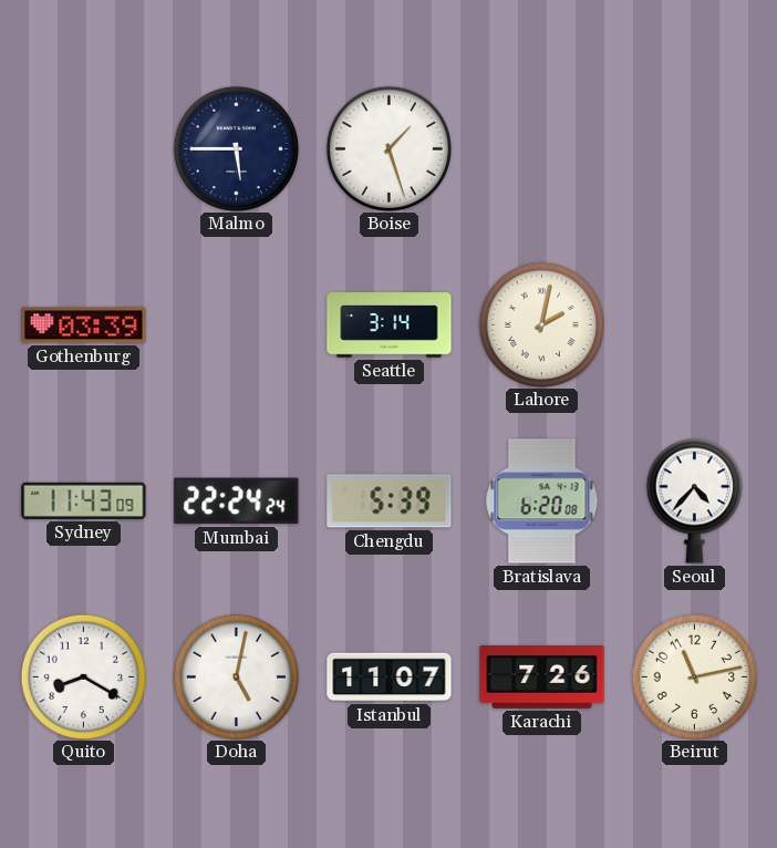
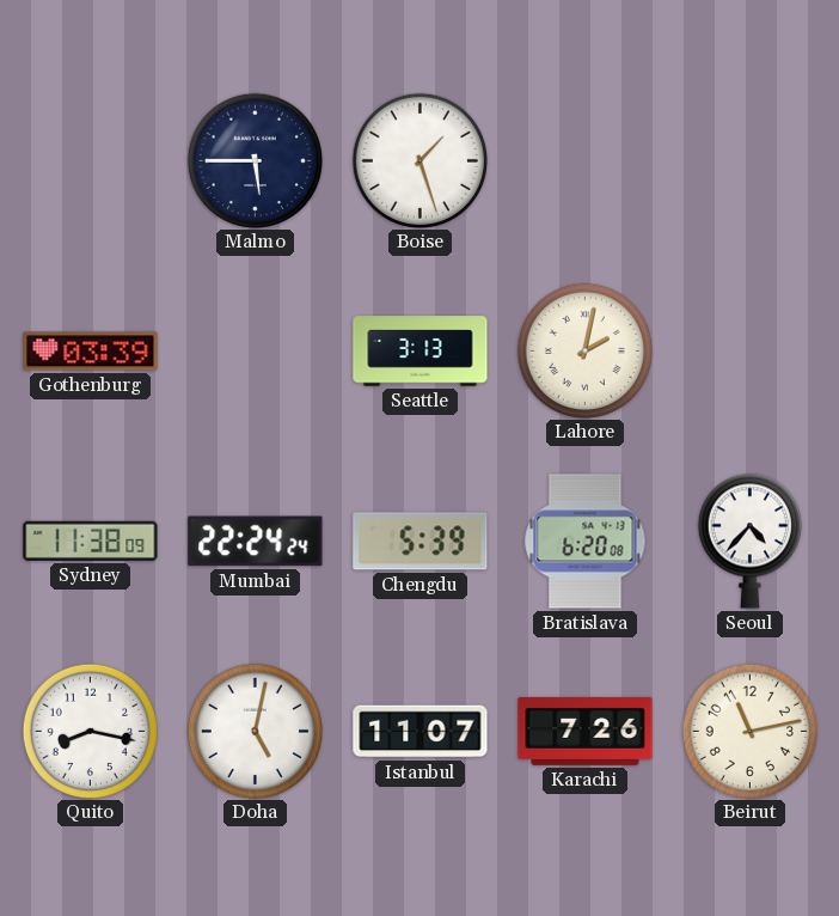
Seattle: 3:14 -> 3:13 (421, 352)
Sydney: 11:43 -> 11:38 (91, 541)
Quito: 8:20 -> 8:17 (90, 731)
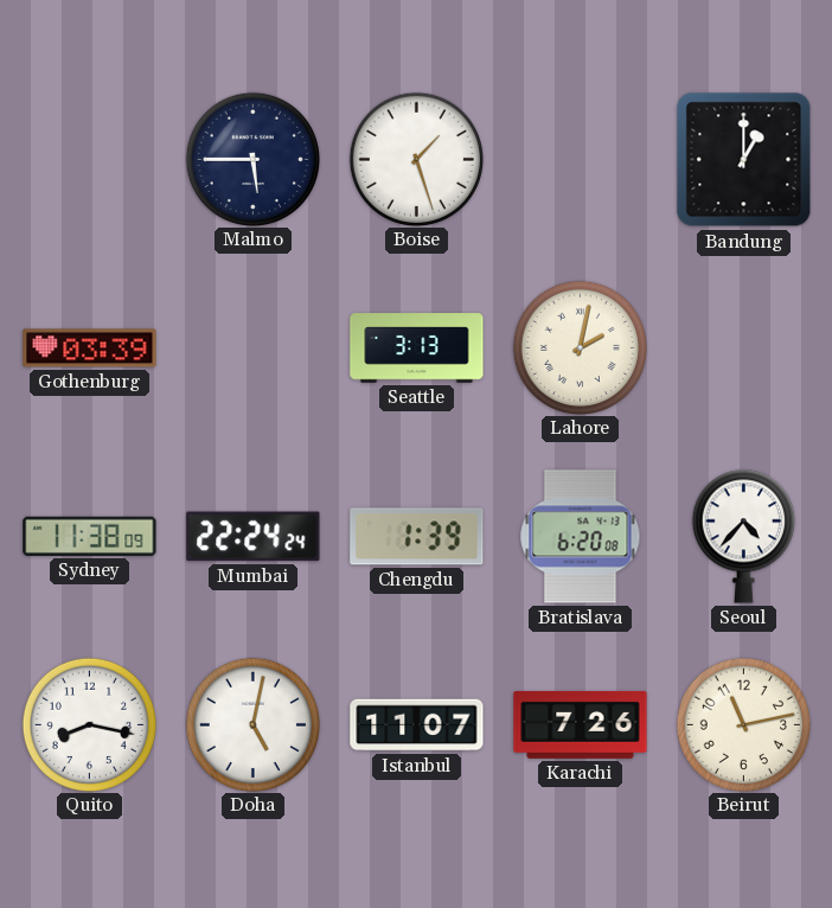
Bandung: none -> 1:00 (744, 160)
Chengdu: 5:39 -> 1:39 (417, 537)
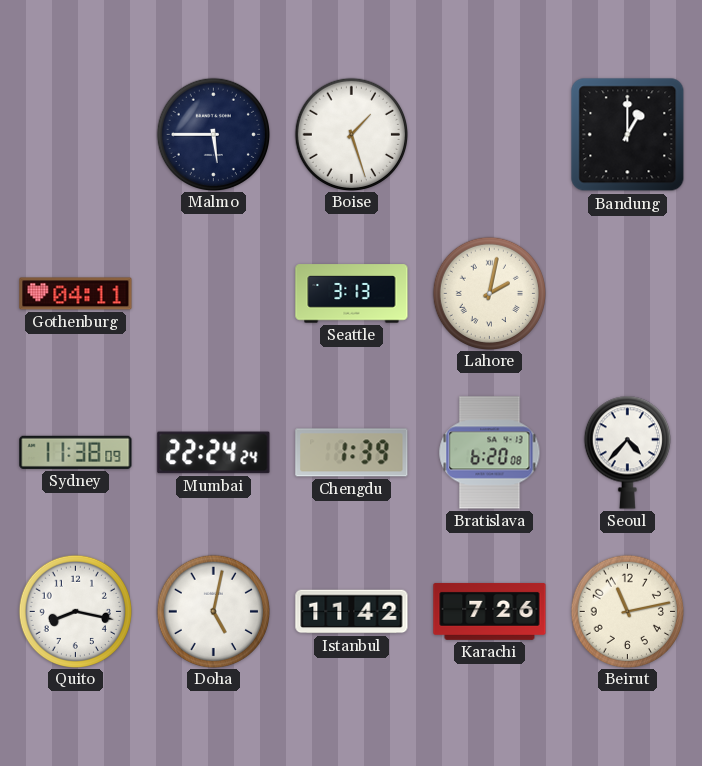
Gothenburg: 03:39 -> 04:11 (76, 294)
Istanbul: 11:07 -> 11:42 (352, 612)
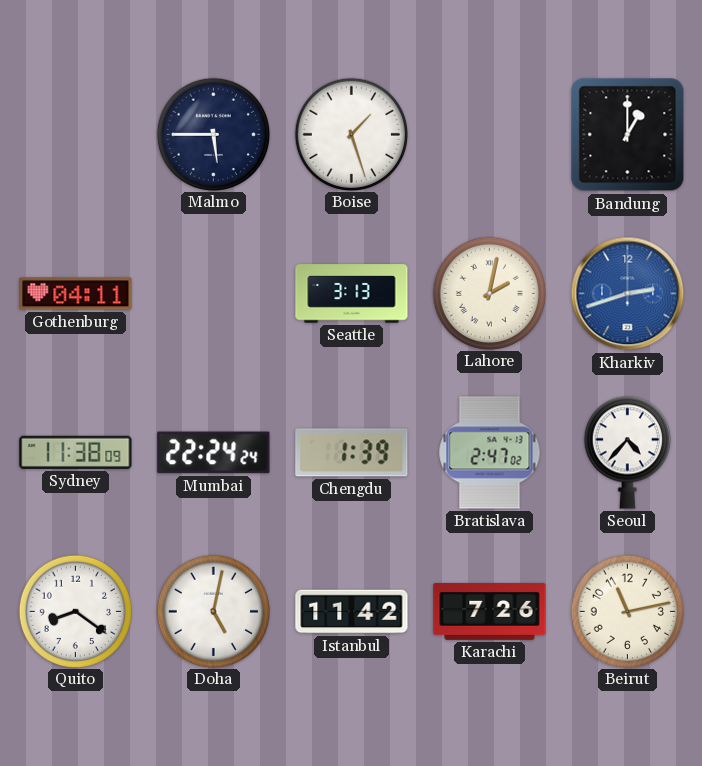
Kharkiv: none -> 2:42 (628, 294)
Bratislava: 6:20 -> 2:47 (490, 453)
Quito: 8:17 -> 8:21 (75, 611)
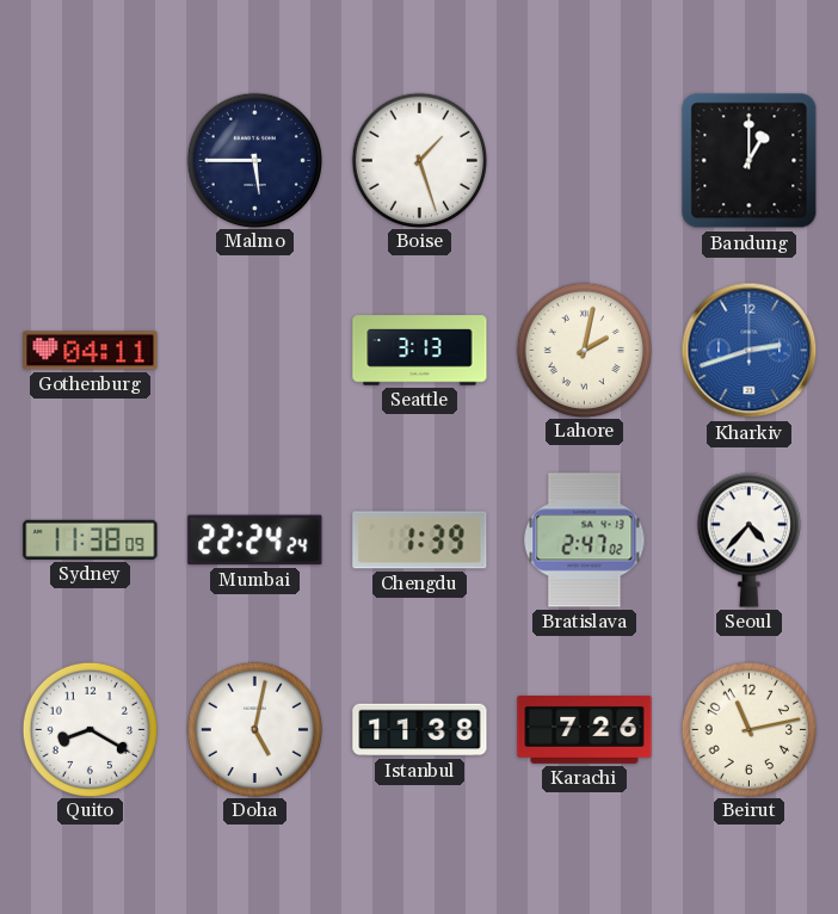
Quito: 8:21 -> 8:20 (90, 729)
Istanbul: 11:42 -> 11:38 (420, 730)
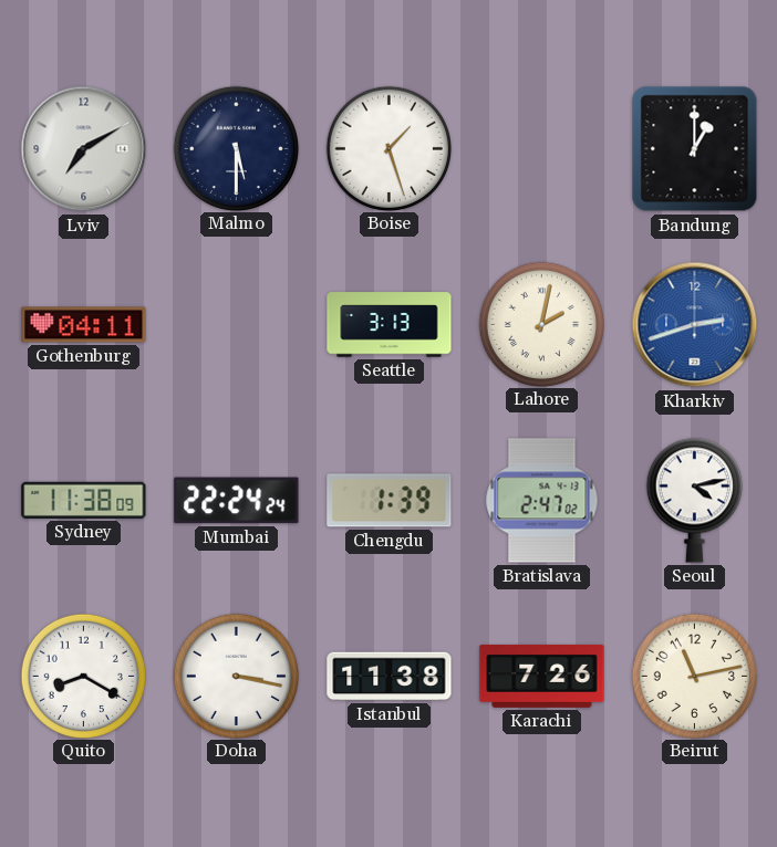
Lviv: none -> 7:10 (84, 149)
Malmo: 5:45 -> 5:30 (236, 148)
Seoul: 4:37 -> 4:13 (694, 500)
Doha: 5:02 -> 3:17 (236, 676)
